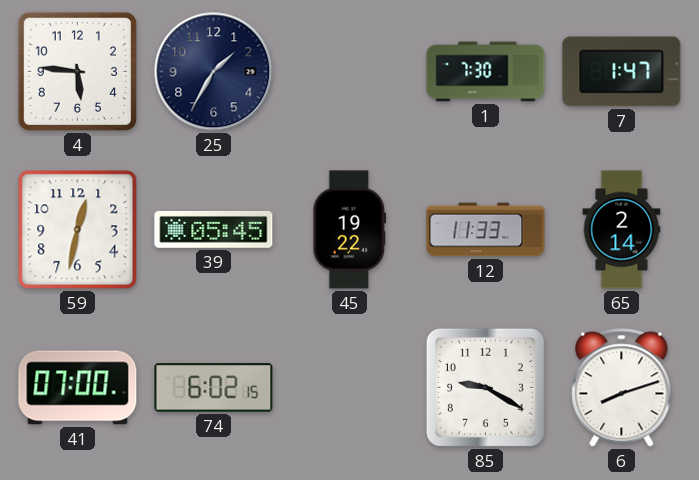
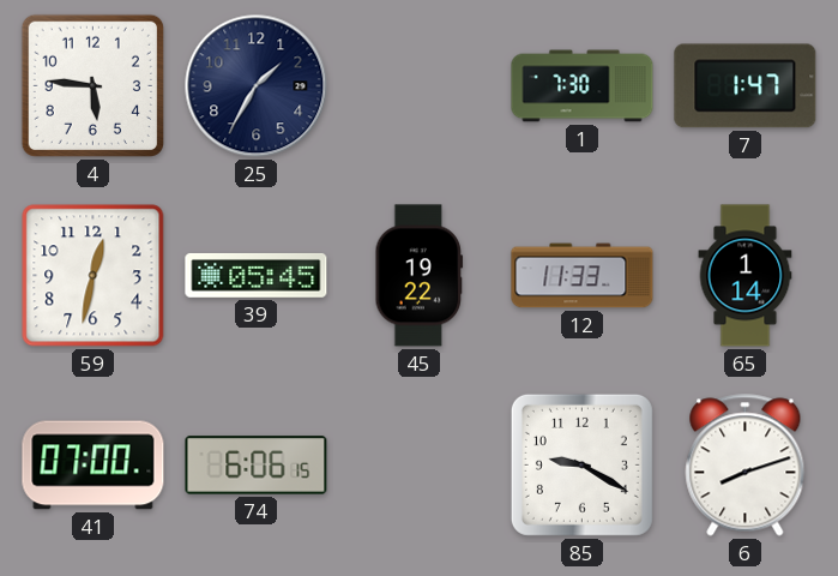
65: 2:14 -> 1:14 (746, 276)
74: 6:02 -> 6:06 (257, 466)
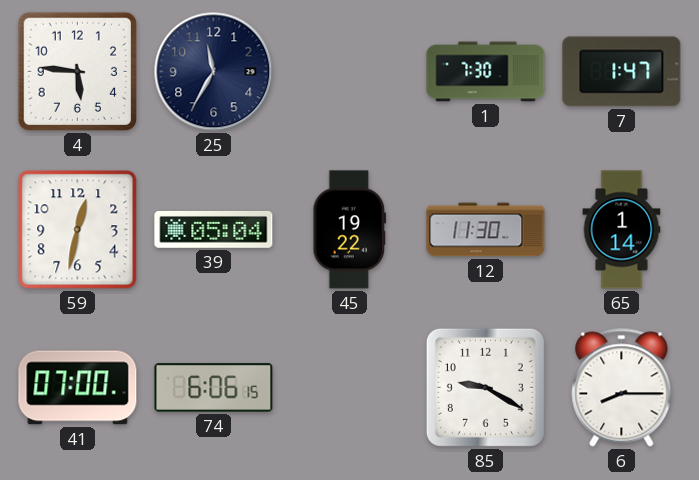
25: 1:35 -> 11:35 (214, 72)
39: 05:45 -> 05:04 (214, 230)
12: 11:33 -> 11:30 (486, 230)
6: 8:12 -> 8:15 (622, 388)
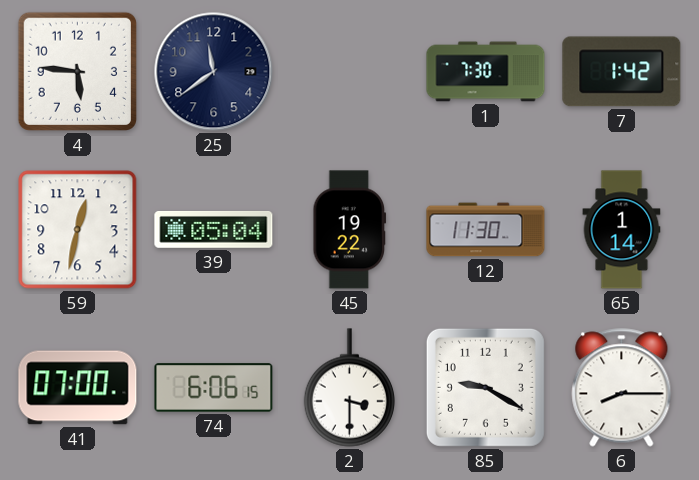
25: 11:35 -> 11:39 (214, 72)
7: 1:47 -> 1:42 (622, 72)
2: none -> 3:30 (349, 388)
